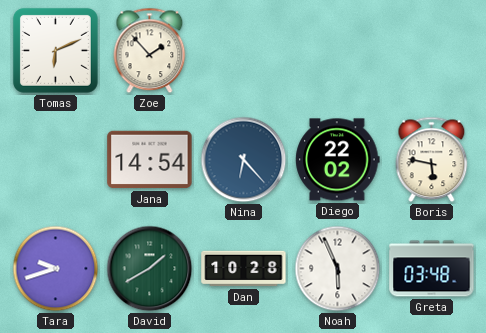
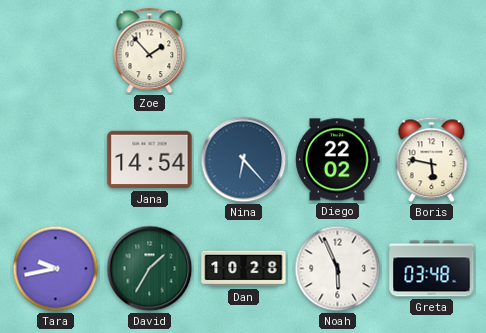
Tomas: 6:11 -> none (55, 50)
Tara: 9:42 -> 9:43 (56, 269)
David: 1:40 -> 1:35 (150, 269)
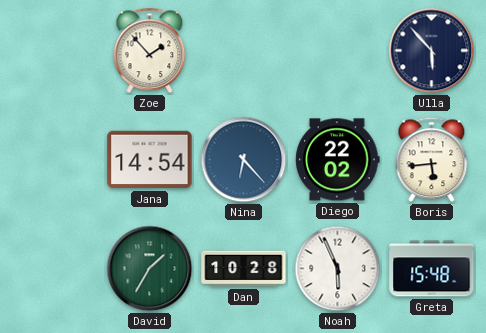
Ulla: none -> 5:53 (432, 51)
Boris: 5:47 -> 5:44 (432, 160)
Tara: 9:43 -> none (56, 269)
Greta: 03:48 -> 15:48 (432, 269)
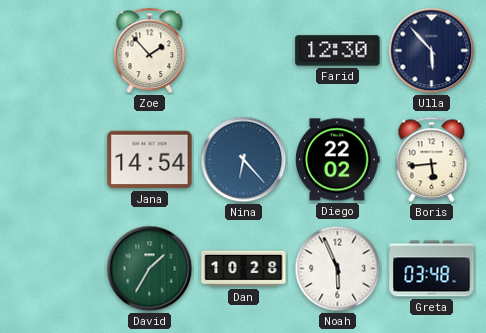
Farid: none -> 12:30 (338, 51)
Greta: 15:48 -> 03:48 (432, 269)
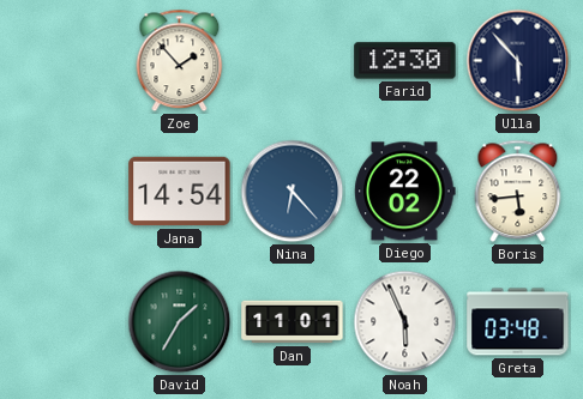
Dan: 10:28 -> 11:01 (293, 322)
